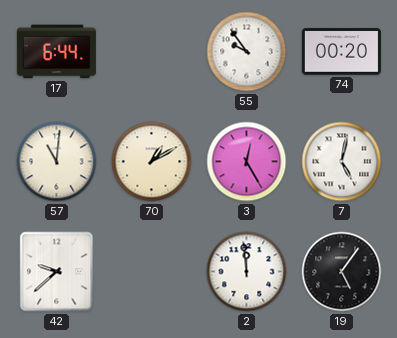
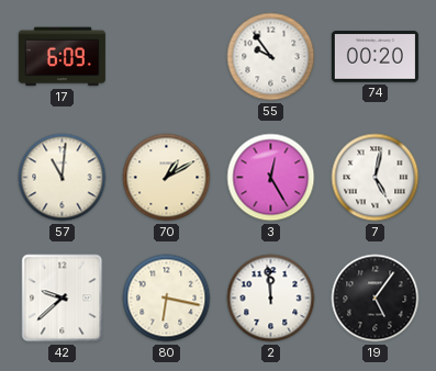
17: 6:44 -> 6:09 (62, 57)
80: none -> 6:17 (167, 299)
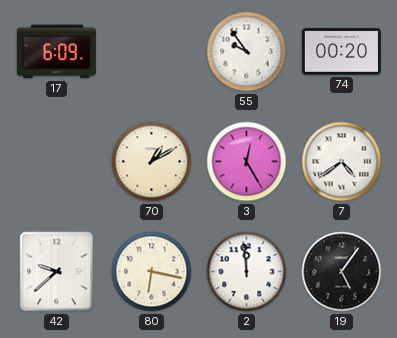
57: 11:01 -> none (63, 178)
7: 5:02 -> 4:39 (342, 162)
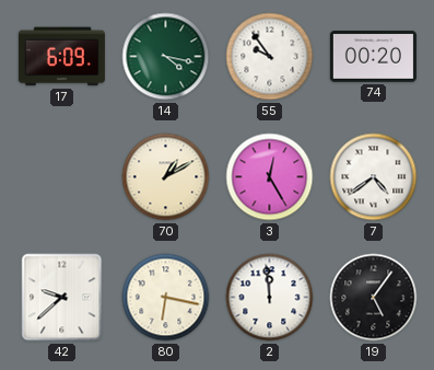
14: none -> 4:17 (166, 57)
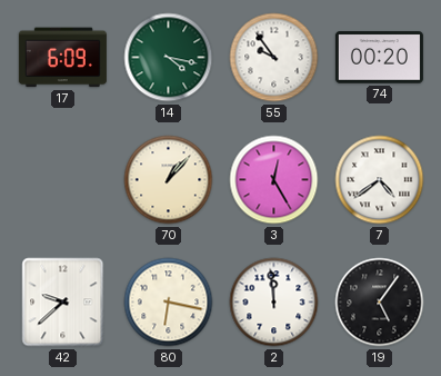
70: 1:10 -> 1:07 (169, 180)
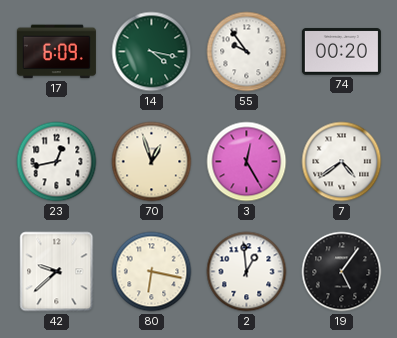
23: none -> 12:43 (57, 162)
70: 1:07 -> 12:57 (152, 162)
2: 11:59 -> 12:59 (247, 272)
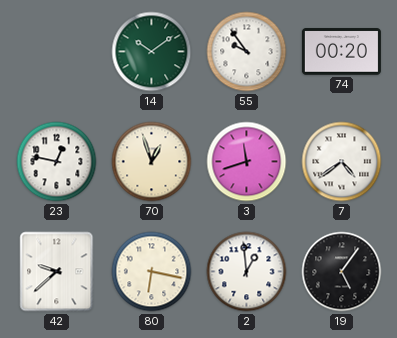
17: 6:09 -> none (56, 52)
14: 4:17 -> 10:09 (152, 52)
23: 12:43 -> 12:47 (57, 162)
3: 12:25 -> 11:42 (247, 162)
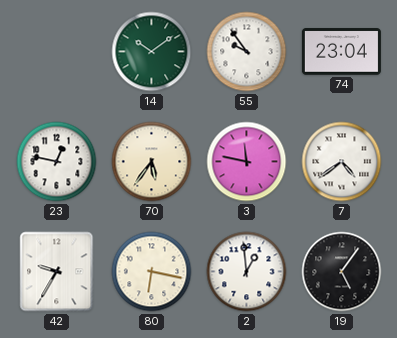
74: 00:20 -> 23:04 (341, 52)
70: 12:57 -> 5:36 (152, 162)
3: 11:42 -> 11:47 (247, 162)
42: 9:38 -> 9:35 (57, 272)
